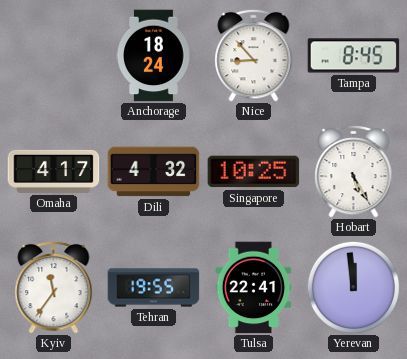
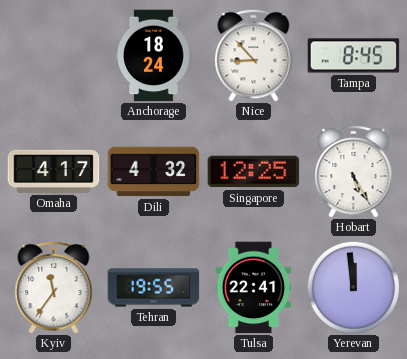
Singapore: 10:25 -> 12:25 (254, 172)
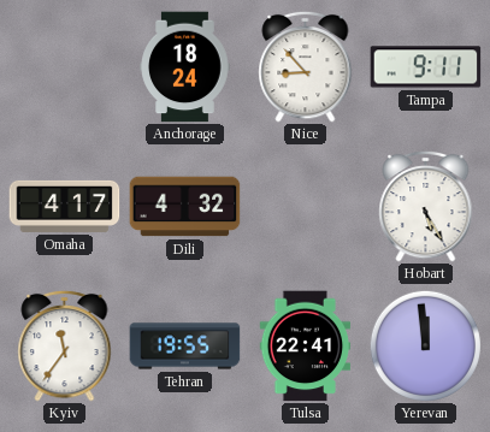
Tampa: 8:45 -> 9:11 (426, 67)
Singapore: 12:25 -> none (254, 172)
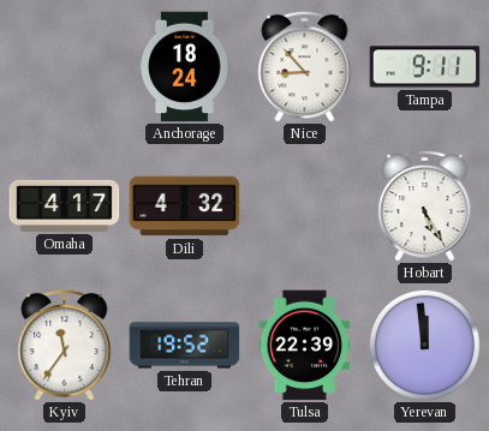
Tehran: 19:55 -> 19:52 (185, 346)
Tulsa: 22:41 -> 22:39 (305, 346)
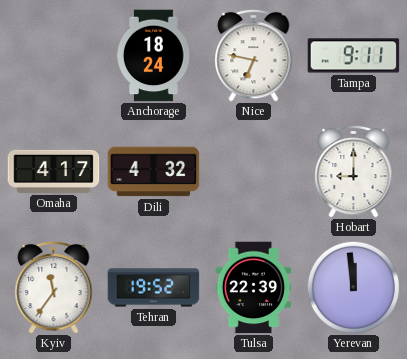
Nice: 8:53 -> 6:47 (254, 55)
Hobart: 5:25 -> 9:00 (354, 171)
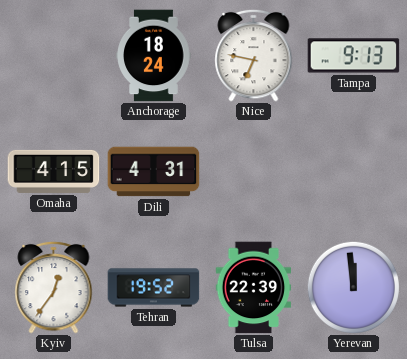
Tampa: 9:11 -> 9:13 (354, 56)
Omaha: 4:17 -> 4:15 (54, 171)
Dili: 4:32 -> 4:31 (154, 172)
Hobart: 9:00 -> none (354, 171)
Kyiv: 11:36 -> 12:36 (54, 287)
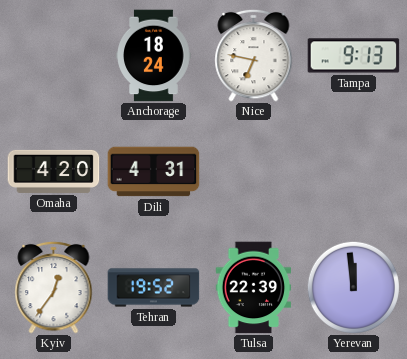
Omaha: 4:15 -> 4:20 (54, 171)
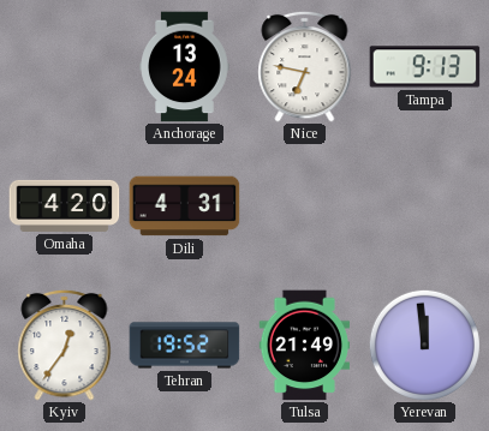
Anchorage: 18:24 -> 13:24 (185, 67)
Tulsa: 22:39 -> 21:49 (305, 346)
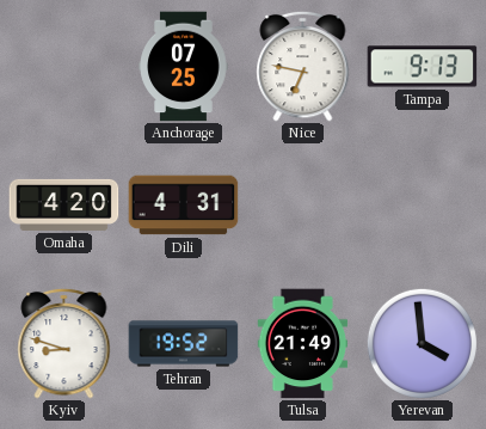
Anchorage: 13:24 -> 07:25 (184, 67)
Kyiv: 12:36 -> 8:48 (64, 343)
Yerevan: 11:59 -> 3:59 (422, 343)
